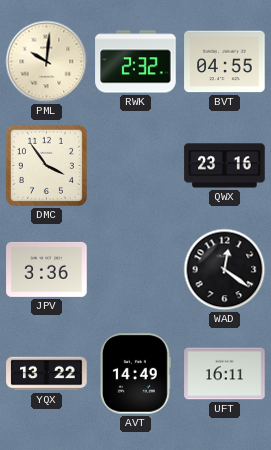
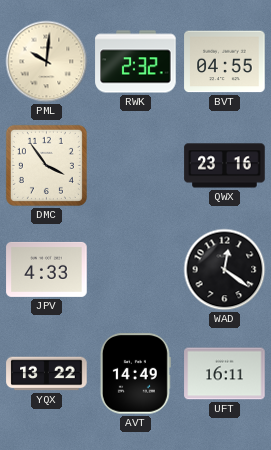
JPV: 3:36 -> 4:33 (47, 269)
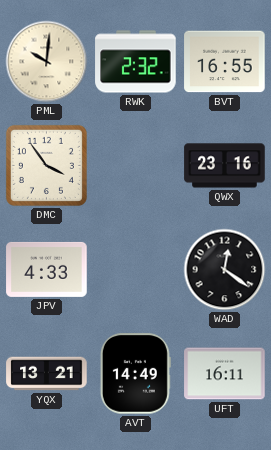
BVT: 04:55 -> 16:55 (225, 62)
YQX: 13:22 -> 13:21 (47, 374)
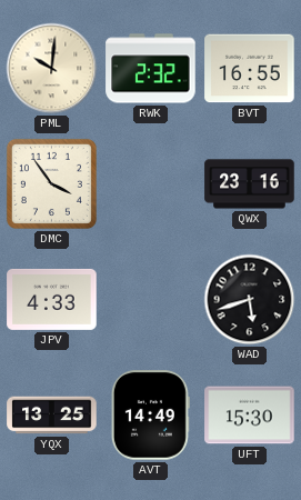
WAD: 12:21 -> 5:42 (250, 300)
YQX: 13:21 -> 13:25 (52, 416)
UFT: 16:11 -> 15:30 (250, 416)
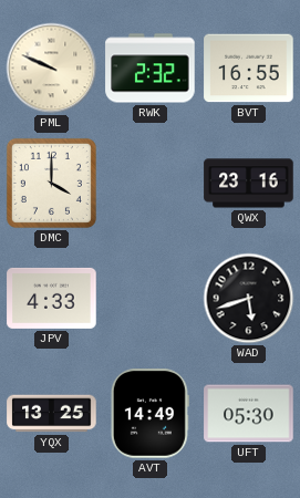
PML: 10:01 -> 9:49 (52, 69)
DMC: 3:54 -> 4:00 (51, 183)
UFT: 15:30 -> 05:30 (249, 414)
